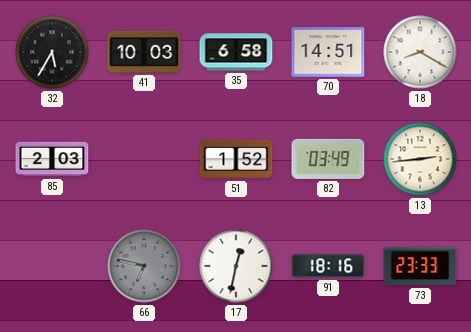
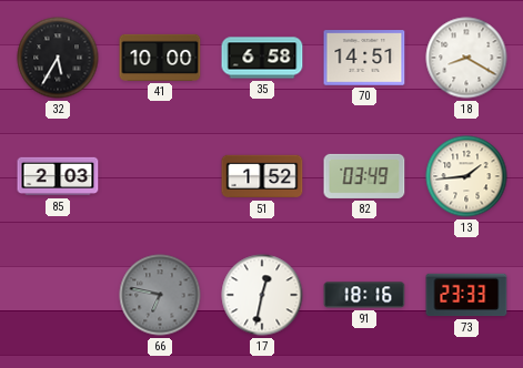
41: 10:03 -> 10:00 (160, 58)
13: 2:44 -> 1:44 (466, 176)
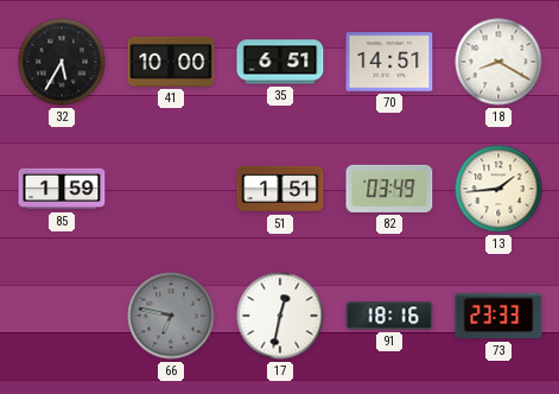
35: 6:58 -> 6:51 (280, 62)
85: 2:03 -> 1:59 (62, 189)
51: 1:52 -> 1:51 (280, 189)
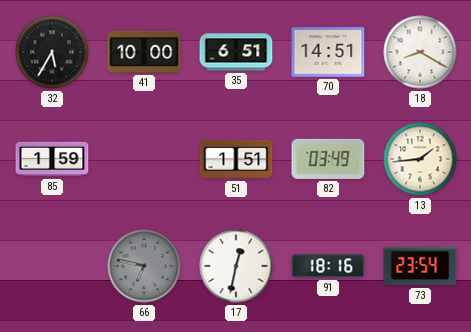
73: 23:33 -> 23:54 (420, 266)
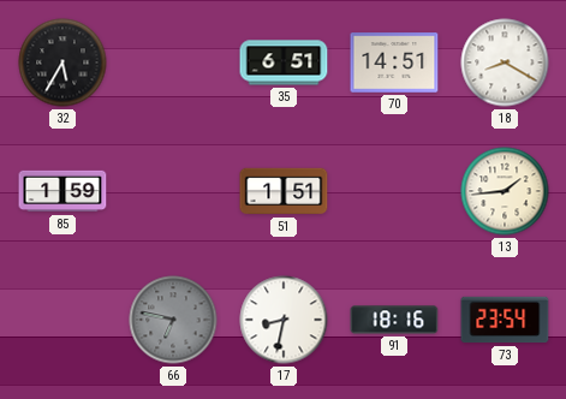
41: 10:00 -> none (144, 52)
82: 03:49 -> none (328, 159)
17: 12:32 -> 8:32 (284, 320)
